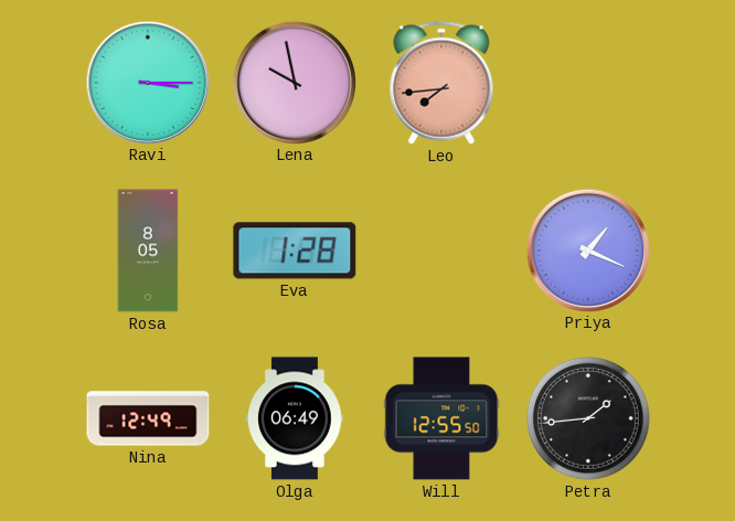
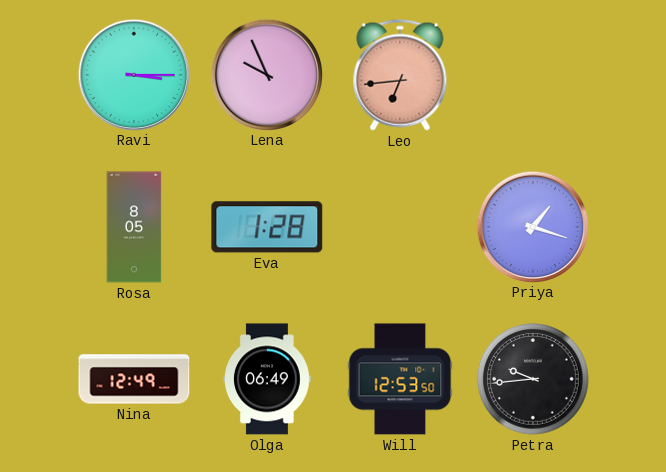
Lena: 9:58 -> 9:56 (266, 74)
Leo: 7:44 -> 6:44 (400, 75)
Priya: 1:19 -> 1:18 (532, 226)
Will: 12:55 -> 12:53 (400, 379)
Petra: 1:44 -> 9:44 (534, 380)
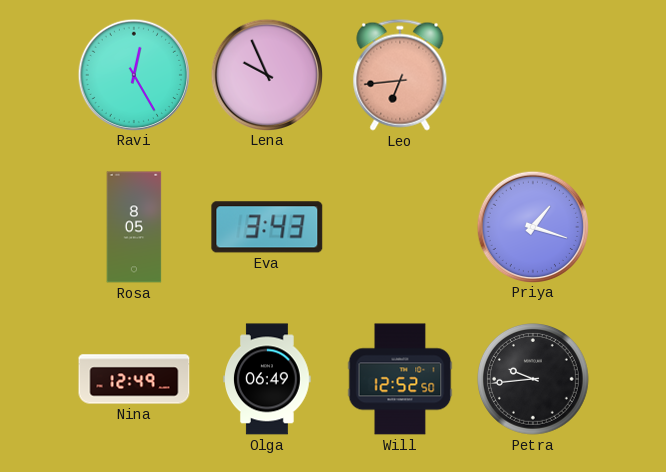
Ravi: 3:15 -> 12:25 (133, 74)
Eva: 1:28 -> 3:43 (267, 227)
Will: 12:53 -> 12:52 (400, 379)
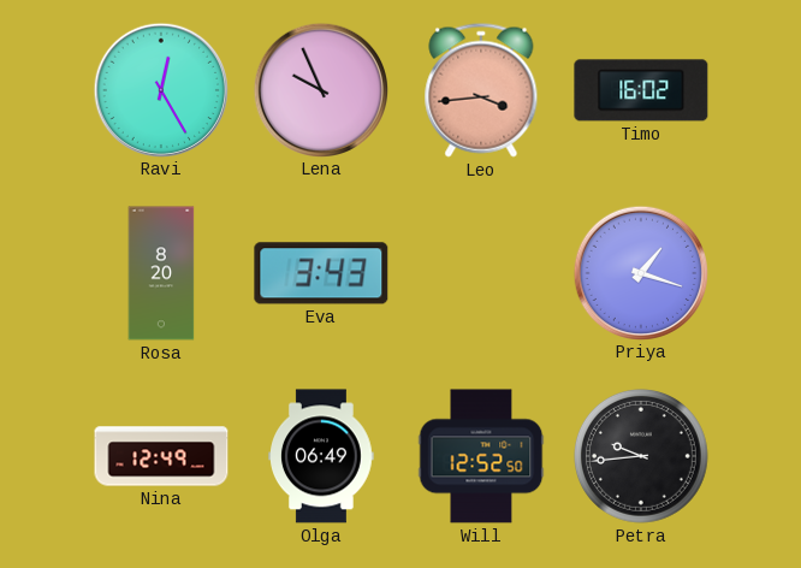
Leo: 6:44 -> 3:44 (481, 90)
Timo: none -> 16:02 (641, 90)
Rosa: 8:05 -> 8:20 (161, 273)
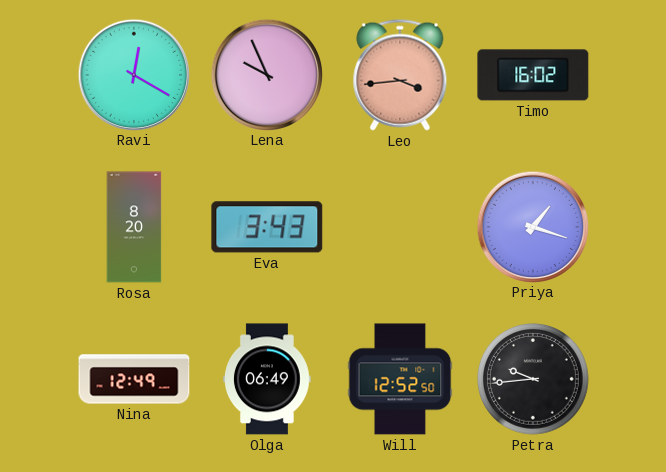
Ravi: 12:25 -> 12:20 (133, 74)
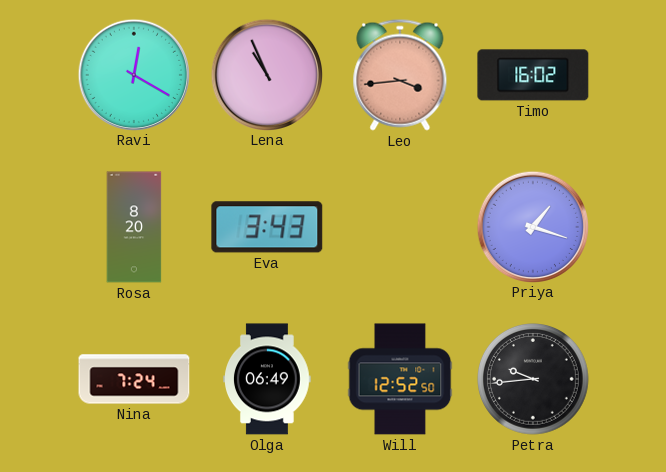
Lena: 9:56 -> 10:56 (266, 74)
Nina: 12:49 -> 7:24 (134, 379)
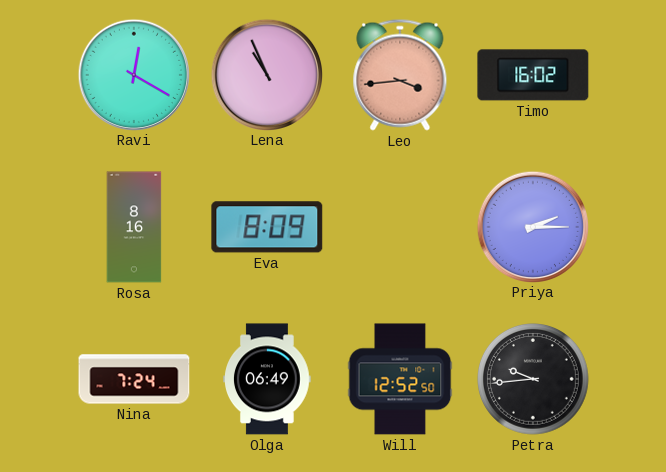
Rosa: 8:20 -> 8:16 (134, 227)
Eva: 3:43 -> 8:09 (267, 227)
Priya: 1:18 -> 2:15 (532, 226)
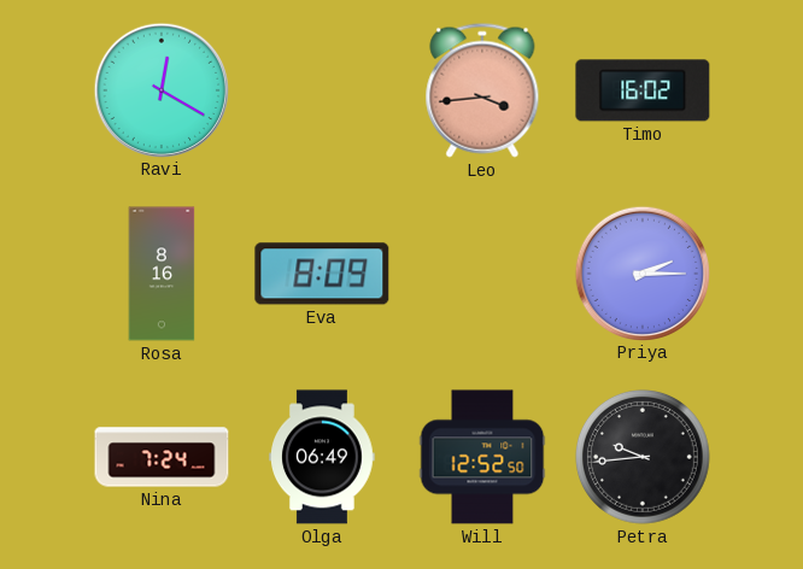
Lena: 10:56 -> none (266, 74)
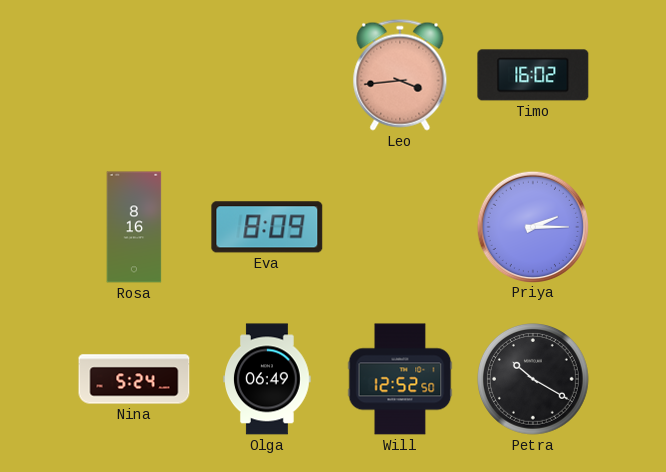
Ravi: 12:20 -> none (160, 89)
Nina: 7:24 -> 5:24 (134, 379)
Petra: 9:44 -> 10:20 (534, 380)
